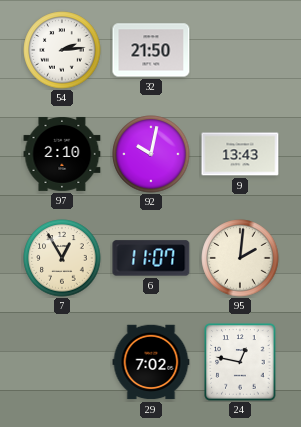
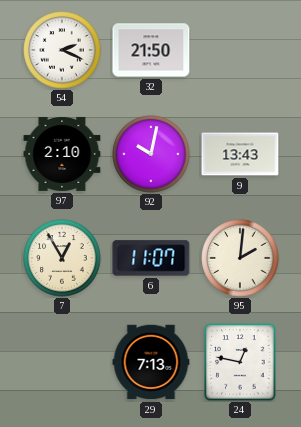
54: 2:14 -> 2:19 (62, 50)
29: 7:02 -> 7:13 (151, 362)
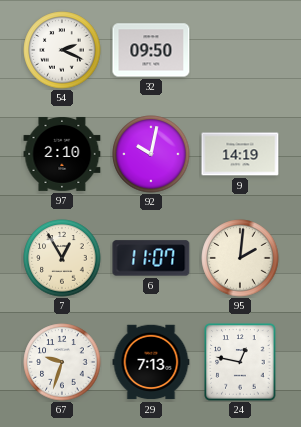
32: 21:50 -> 09:50 (151, 50)
9: 13:43 -> 14:19 (240, 154)
67: none -> 9:33 (62, 362)
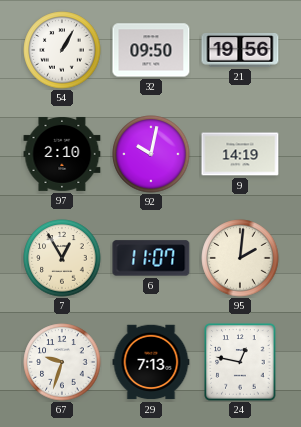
54: 2:19 -> 1:05 (62, 50)
21: none -> 19:56 (240, 50)
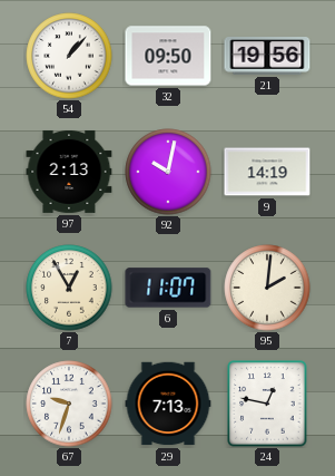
54: 1:05 -> 1:07 (69, 56)
97: 2:10 -> 2:13 (69, 172)
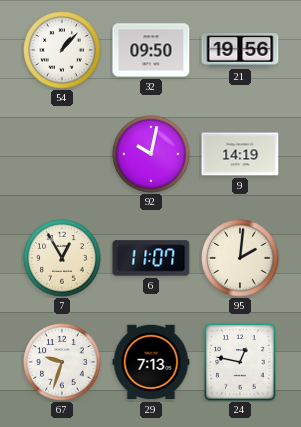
97: 2:13 -> none (69, 172)
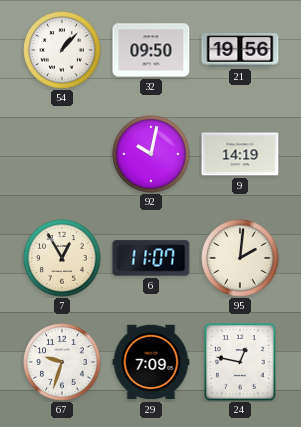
29: 7:13 -> 7:09 (151, 362)
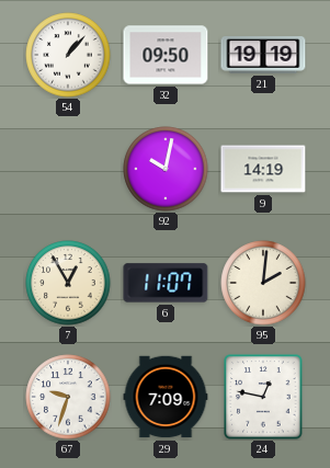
21: 19:56 -> 19:19 (263, 55)
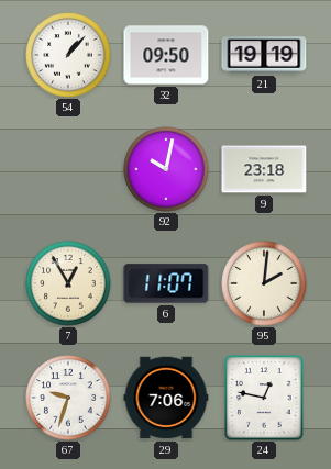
9: 14:19 -> 23:18 (264, 169)
29: 7:09 -> 7:06 (166, 398)
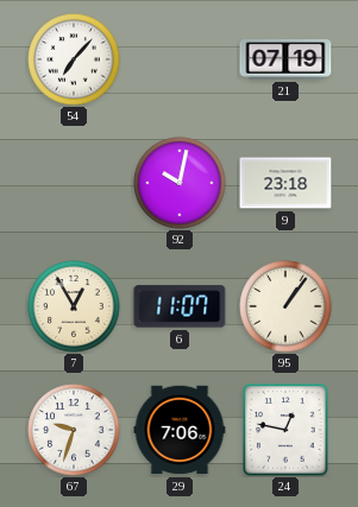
54: 1:07 -> 7:07 (74, 59)
32: 09:50 -> none (166, 55)
21: 19:19 -> 07:19 (285, 59)
95: 2:01 -> 1:06 (285, 306)
